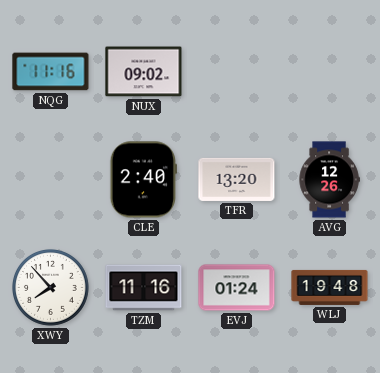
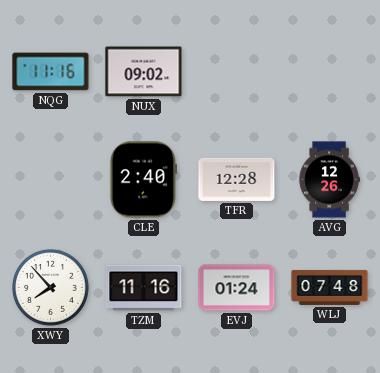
TFR: 13:20 -> 12:28 (237, 179)
WLJ: 19:48 -> 07:48 (330, 287)
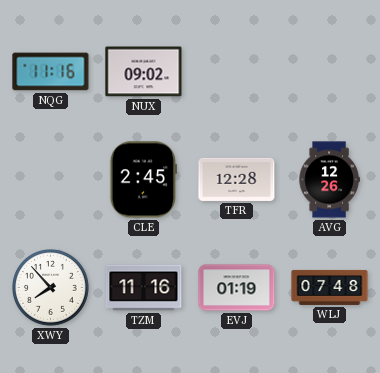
CLE: 2:40 -> 2:45 (143, 180)
EVJ: 01:24 -> 01:19 (237, 288)
